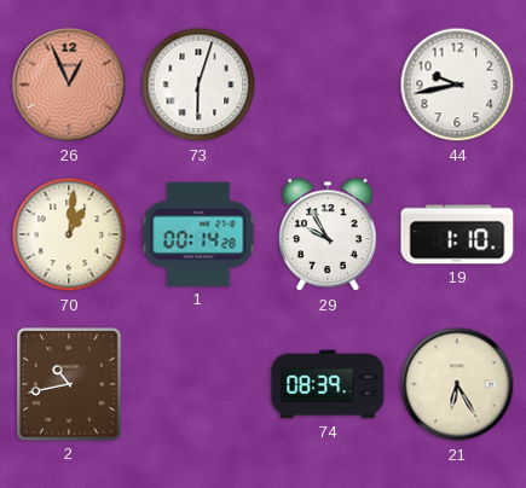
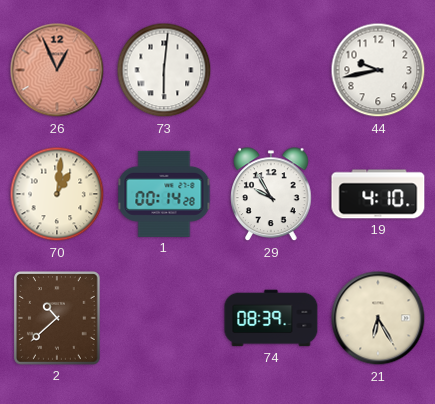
73: 6:03 -> 6:01 (164, 70)
19: 1:10 -> 4:10 (378, 194)
2: 10:43 -> 10:38 (58, 319)
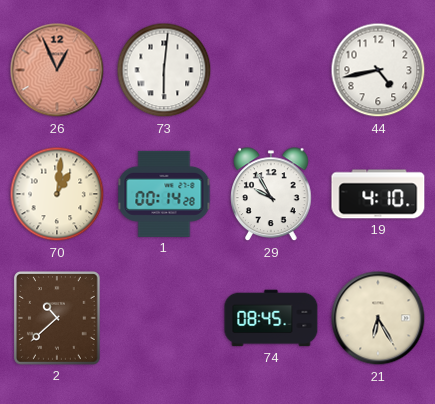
44: 9:43 -> 4:43 (378, 70)
74: 08:39 -> 08:45 (271, 318)
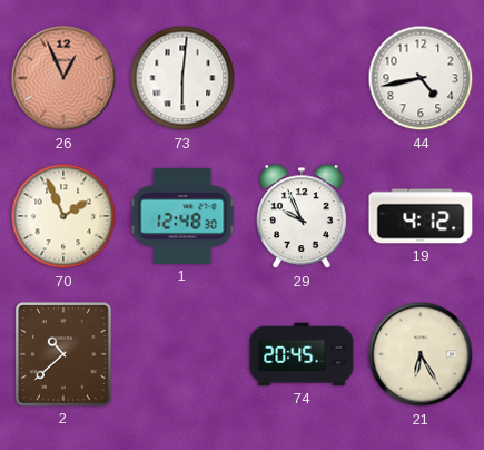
70: 1:01 -> 1:56 (63, 216)
1: 00:14 -> 12:48 (182, 216)
29: 9:55 -> 9:56 (303, 217)
19: 4:10 -> 4:12 (421, 216)
74: 08:45 -> 20:45 (302, 354)
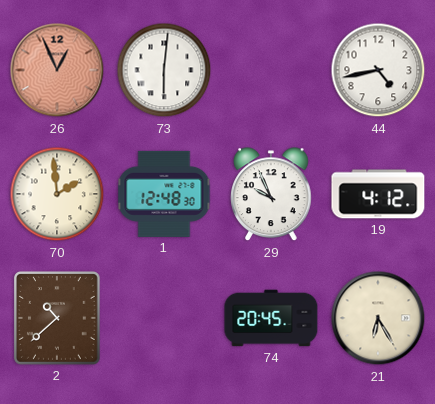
70: 1:56 -> 1:59 (57, 194)
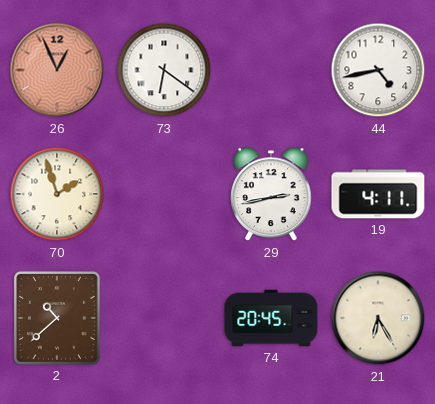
73: 6:01 -> 6:21 (164, 70)
70: 1:59 -> 1:57 (57, 194)
1: 12:48 -> none (164, 194)
29: 9:56 -> 2:43 (272, 195)
19: 4:12 -> 4:11 (378, 194)
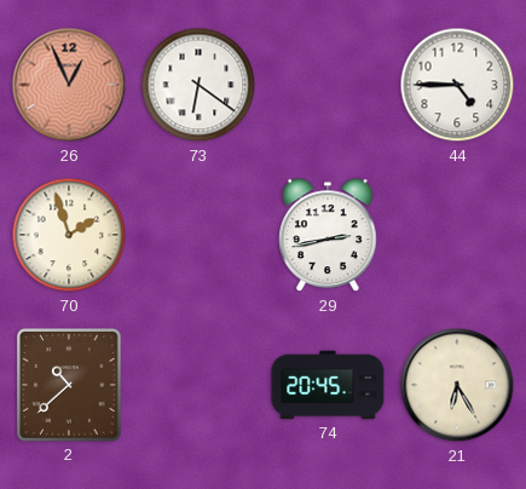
44: 4:43 -> 4:45 (457, 85)
19: 4:11 -> none (378, 194)
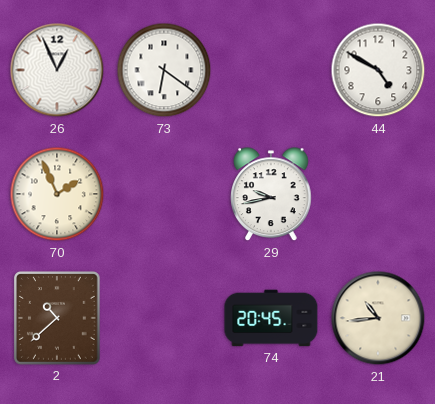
26 dial: salmon -> white (57, 70)
44: 4:45 -> 4:50 (378, 70)
70: 1:57 -> 1:56 (57, 194)
29: 2:43 -> 9:43 (272, 195)
21: 6:25 -> 10:44 (378, 318)
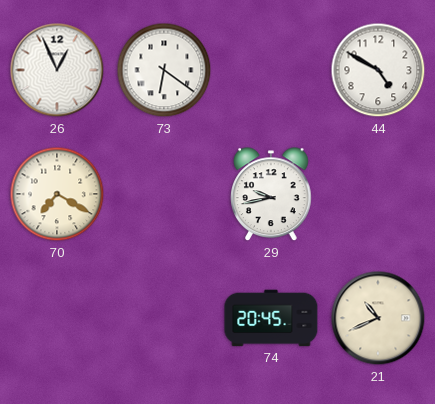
70: 1:56 -> 7:20 (57, 194)
2: 10:38 -> none (58, 319)
21: 10:44 -> 10:41 (378, 318)
